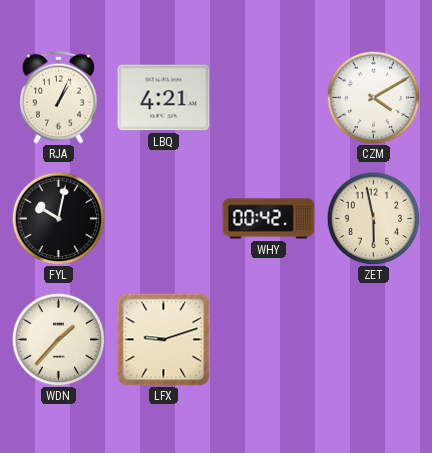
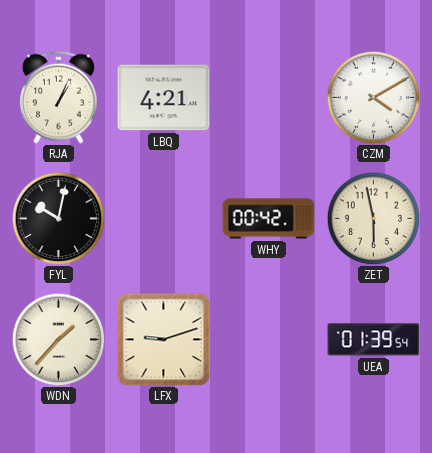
UEA: none -> 01:39 (374, 340)
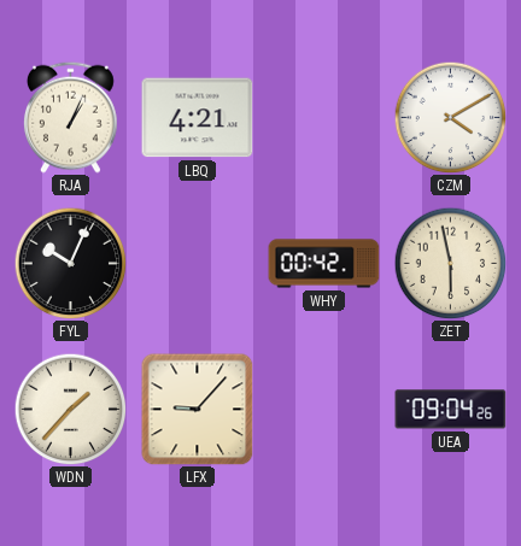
FYL: 10:02 -> 10:04 (70, 263)
LFX: 9:12 -> 9:07 (198, 410)
UEA: 01:39 -> 09:04 (451, 410)
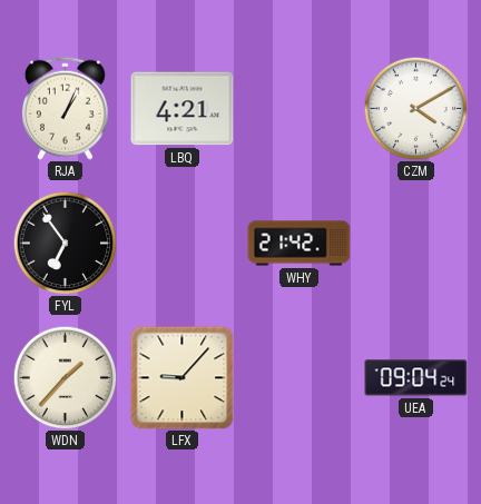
FYL: 10:04 -> 6:54 (65, 243)
WHY: 00:42 -> 21:42 (300, 244)
ZET: 5:58 -> none (450, 263)
UEA: 09:04:26 -> 09:04:24 (416, 378)
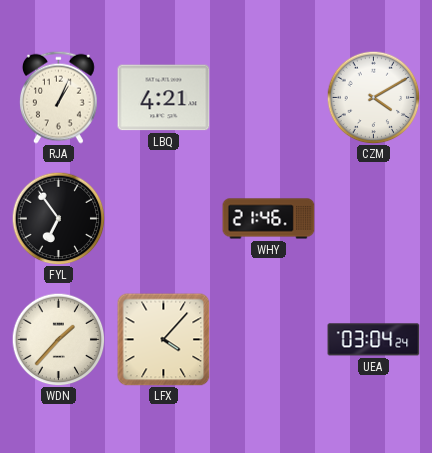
WHY: 21:42 -> 21:46 (269, 219)
LFX: 9:07 -> 4:07 (164, 340)
UEA: 09:04 -> 03:04 (374, 340)
